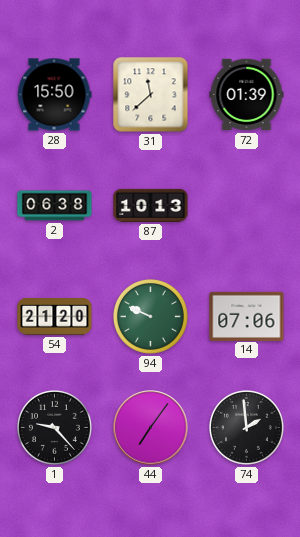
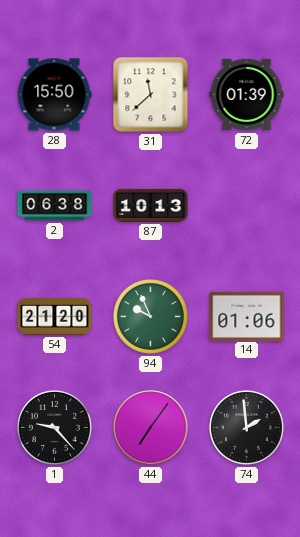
94: 9:49 -> 9:56 (151, 317)
14: 07:06 -> 01:06 (247, 316)
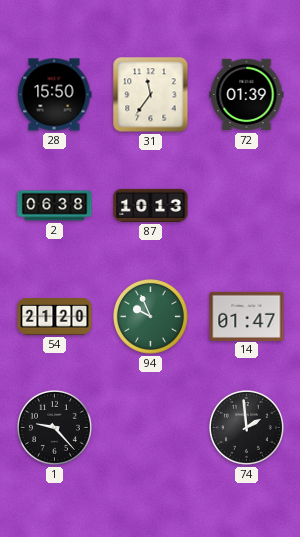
31: 11:38 -> 11:36 (151, 95)
14: 01:06 -> 01:47 (247, 316)
44: 7:06 -> none (151, 428)
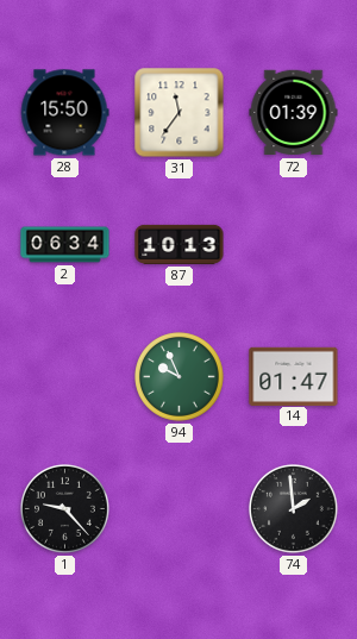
2: 06:38 -> 06:34 (65, 245)
54: 21:20 -> none (55, 317)
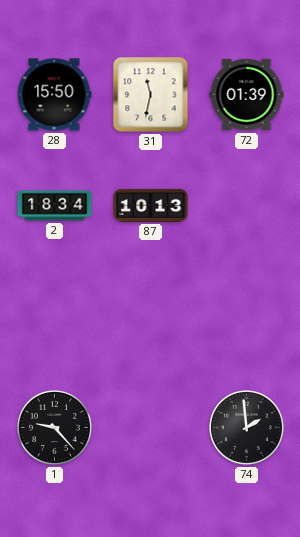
31: 11:36 -> 11:32 (151, 95)
2: 06:34 -> 18:34 (55, 206)
94: 9:56 -> none (180, 377)
14: 01:47 -> none (294, 376)
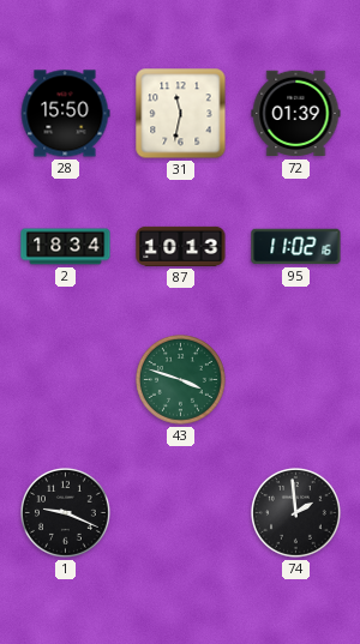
95: none -> 11:02 (296, 247)
43: none -> 3:48 (181, 380)
1: 9:23 -> 9:19 (66, 513)
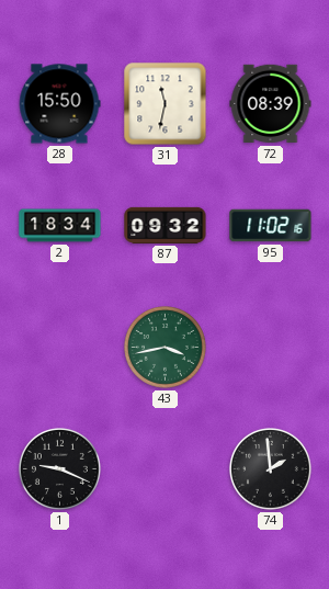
72: 01:39 -> 08:39 (271, 104)
87: 10:13 -> 09:32 (166, 225)
43: 3:48 -> 3:43 (166, 348)
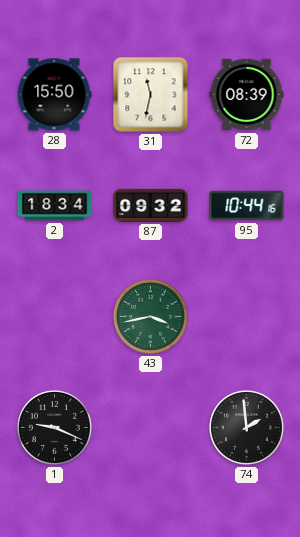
95: 11:02 -> 10:44 (247, 206)
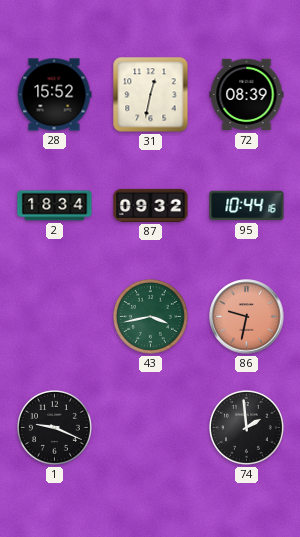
28: 15:50 -> 15:52 (54, 95)
31: 11:32 -> 12:32 (151, 95)
86: none -> 9:32 (247, 317)
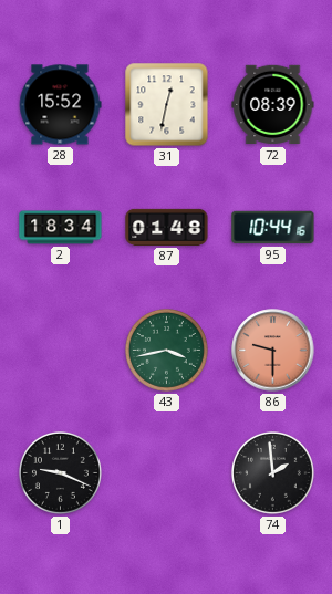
87: 09:32 -> 01:48 (167, 227)
86: 9:32 -> 9:30 (273, 351)
